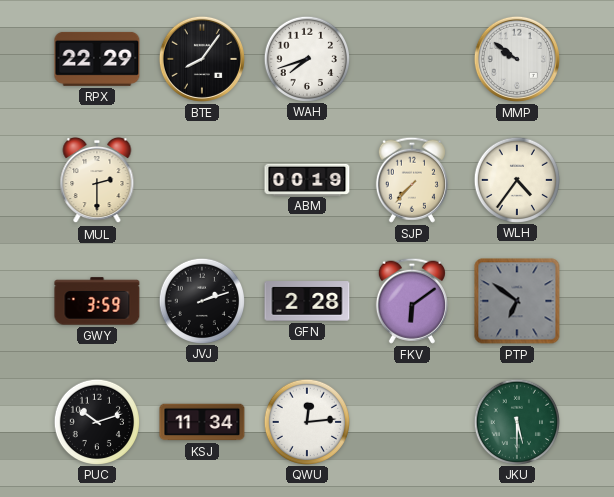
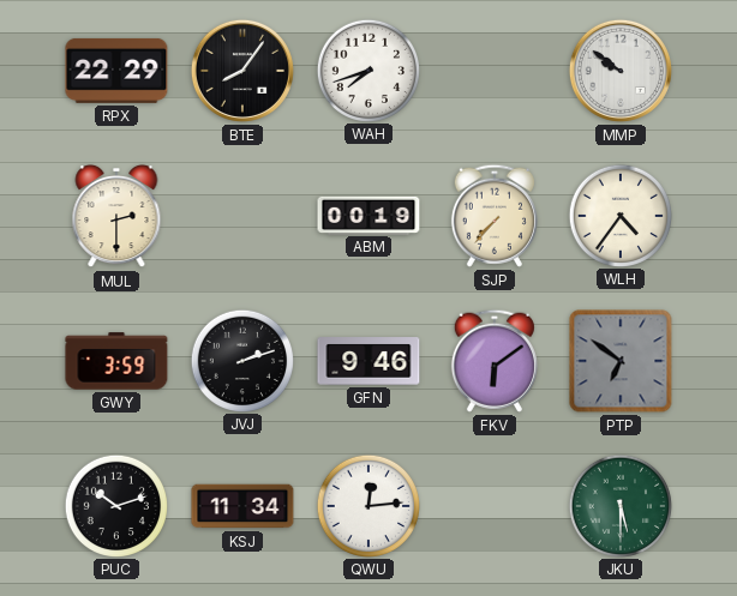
GFN: 2:28 -> 9:46 (368, 361)
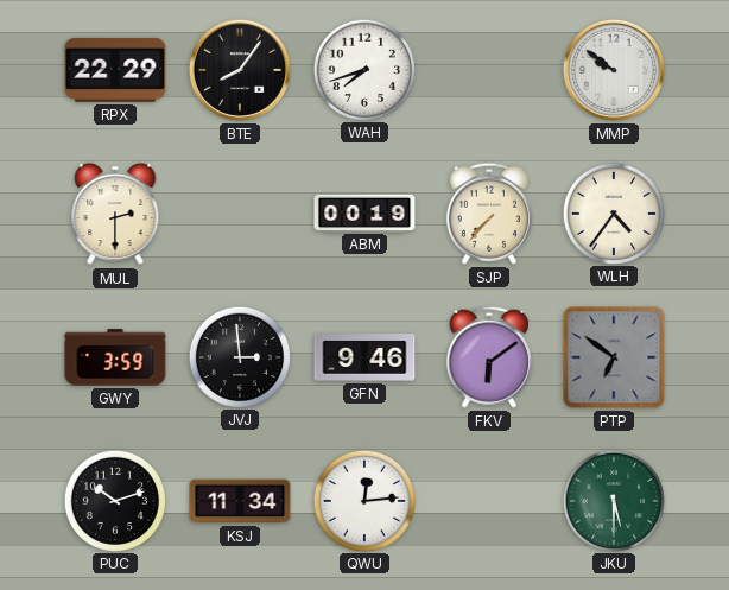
JVJ: 2:12 -> 2:59 (239, 356)
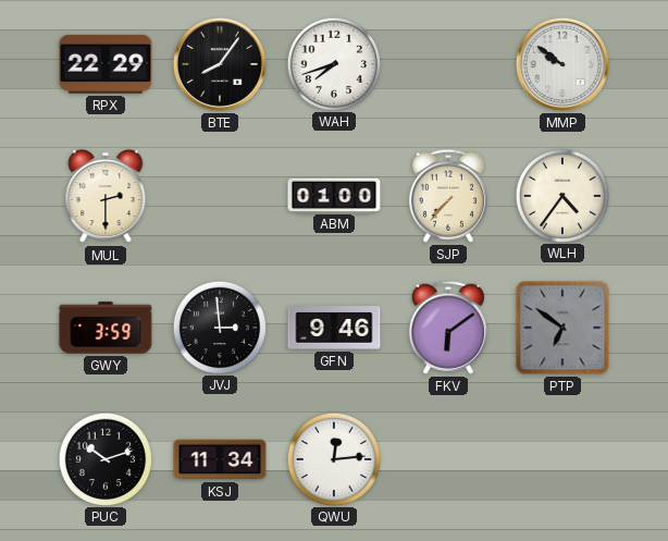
ABM: 00:19 -> 01:00 (334, 195)
JKU: 5:30 -> none (613, 500)
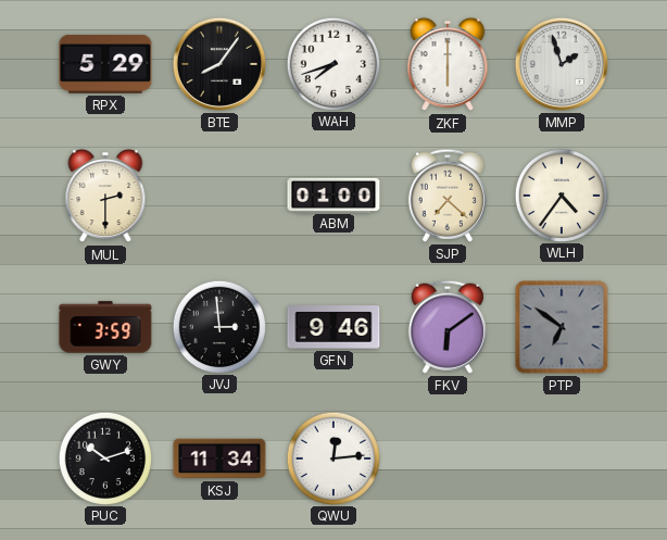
RPX: 22:29 -> 5:29 (105, 64)
ZKF: none -> 6:00 (448, 64)
MMP: 9:51 -> 1:57 (562, 64)
SJP: 7:37 -> 7:22 (448, 196)
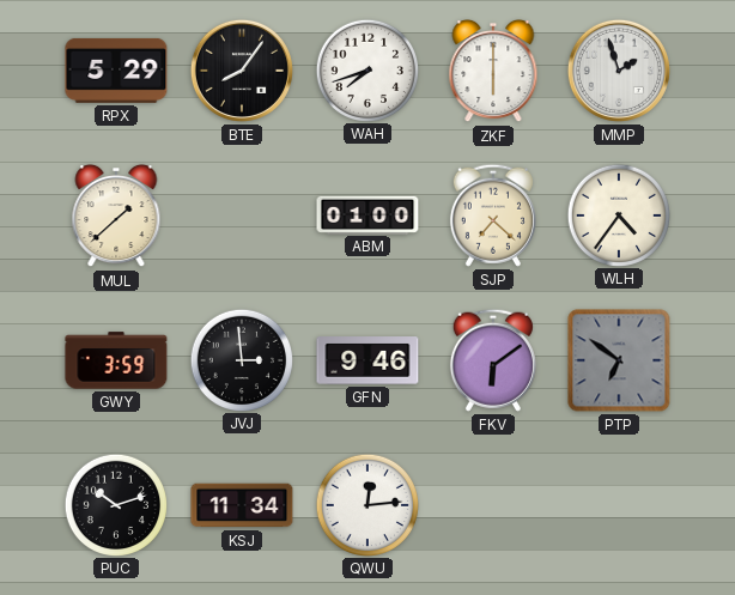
MUL: 2:30 -> 1:38 (116, 215)
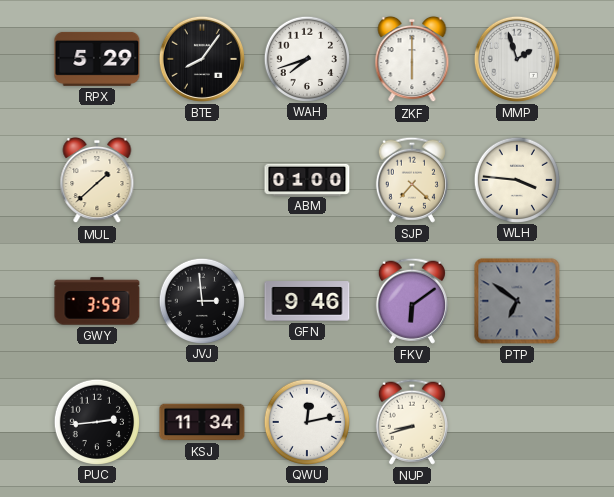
WLH: 4:36 -> 3:46 (516, 179)
PUC: 10:12 -> 2:44 (96, 421)
QWU: 12:14 -> 12:13 (306, 421)
NUP: none -> 8:42 (412, 422)
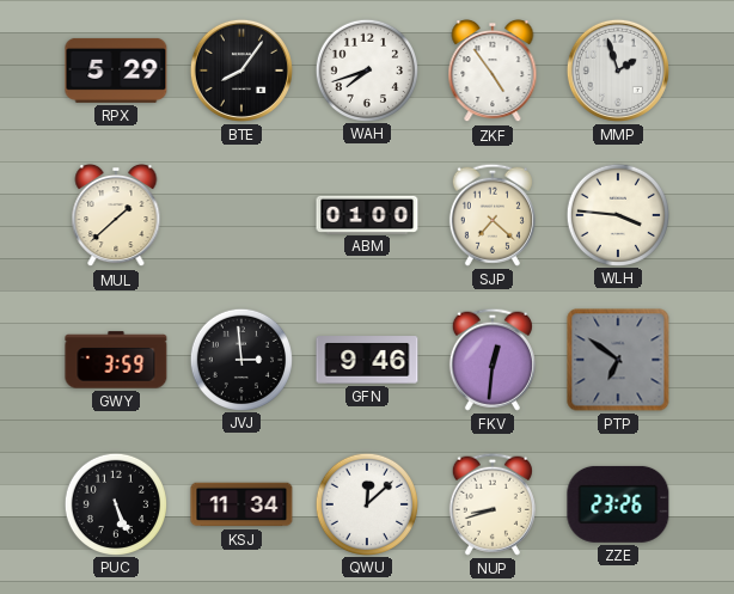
ZKF: 6:00 -> 4:54 (493, 71)
FKV: 6:09 -> 12:31 (493, 360)
PUC: 2:44 -> 5:26 (115, 503)
QWU: 12:13 -> 12:08 (366, 503)
ZZE: none -> 23:26 (618, 504)
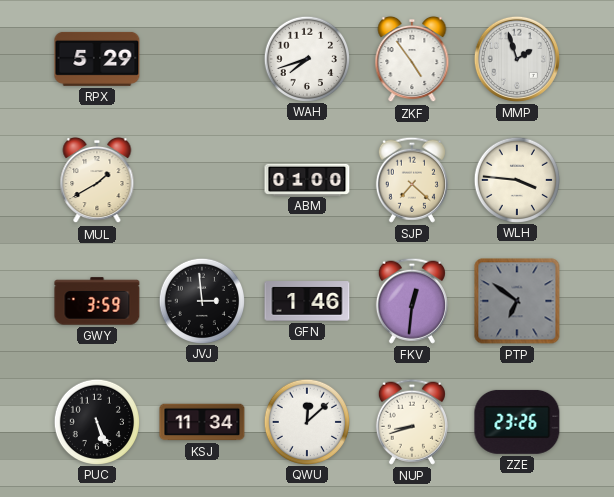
BTE: 8:06 -> none (241, 71)
MUL: 1:38 -> 1:40 (97, 180)
GFN: 9:46 -> 1:46 (307, 301)
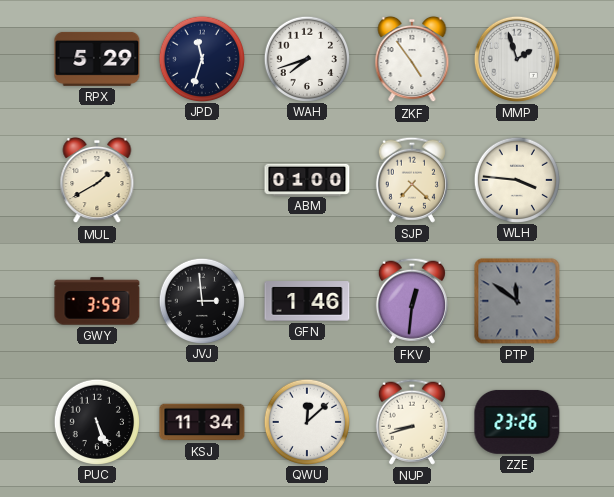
JPD: none -> 11:33 (201, 58)
PTP: 6:51 -> 11:51 (517, 301)
